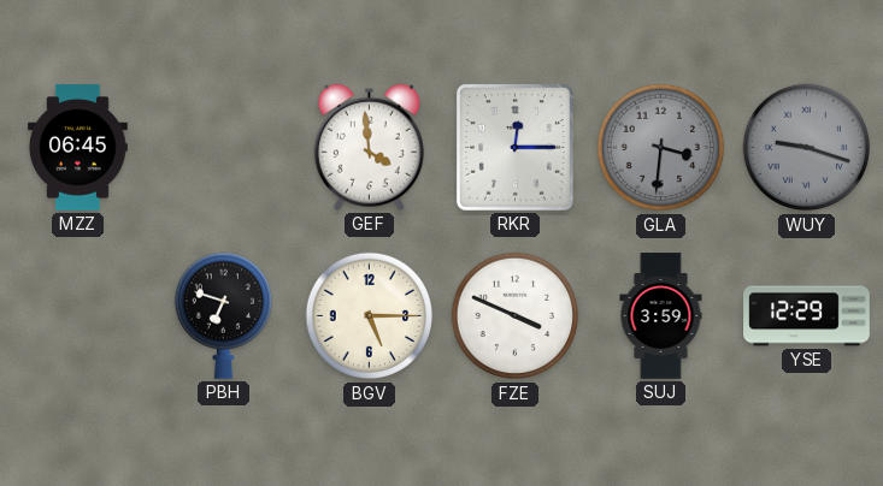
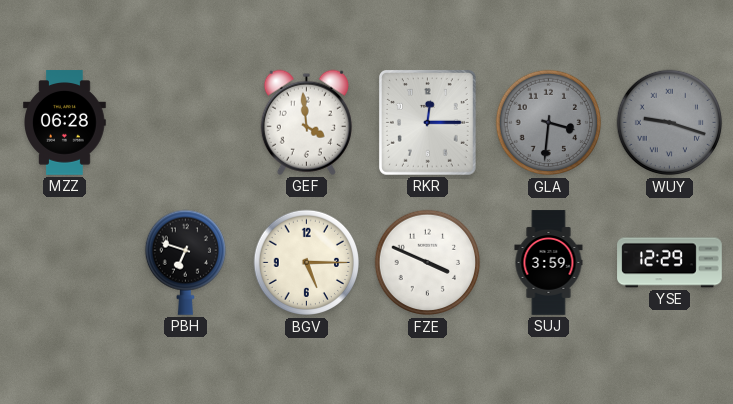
MZZ: 06:45 -> 06:28 (65, 123)
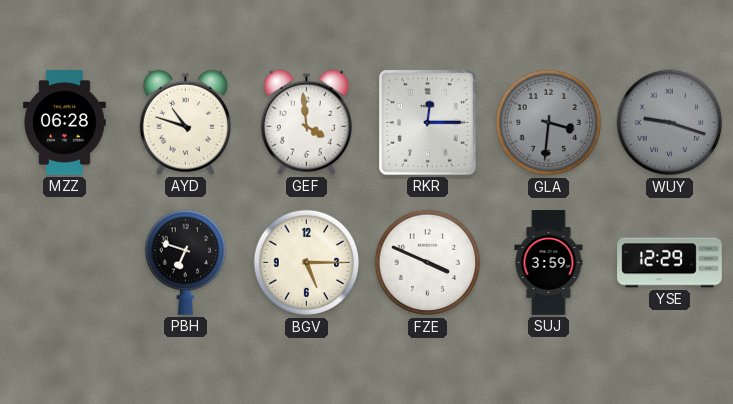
AYD: none -> 10:48 (185, 122)
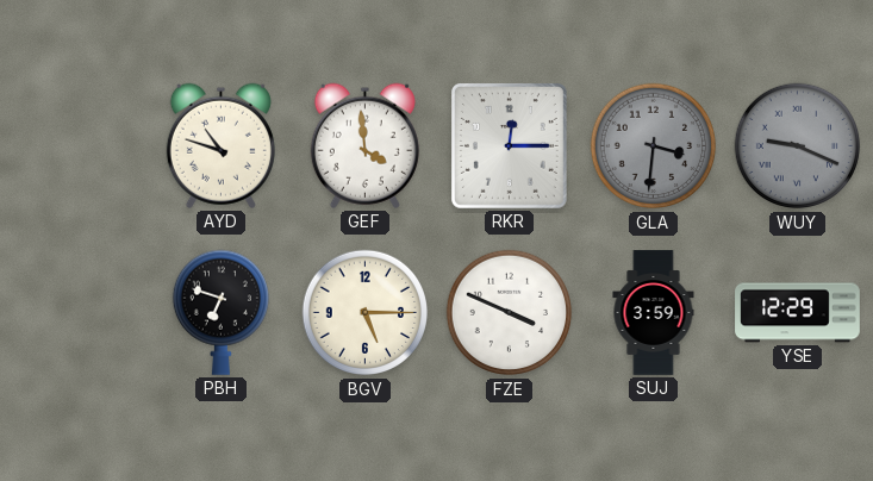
MZZ: 06:28 -> none (65, 123)
WUY: 9:18 -> 9:19 (798, 146)
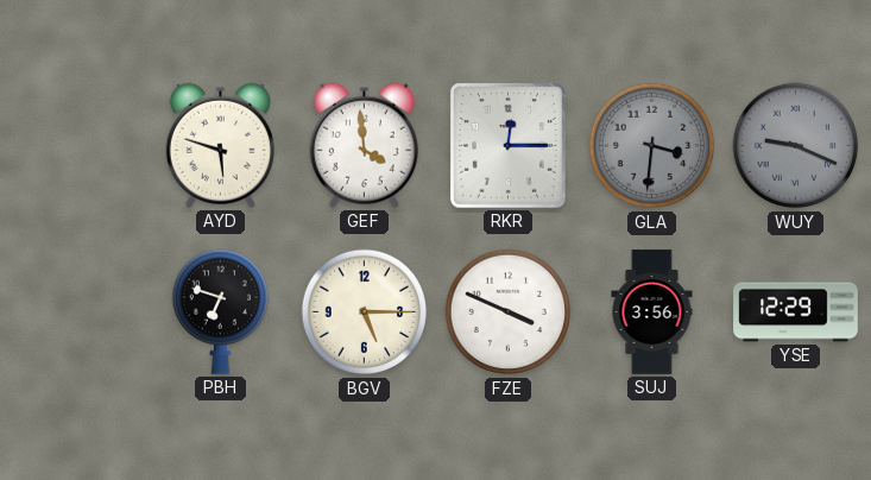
AYD: 10:48 -> 5:48 (220, 145)
SUJ: 3:59 -> 3:56 (652, 312)
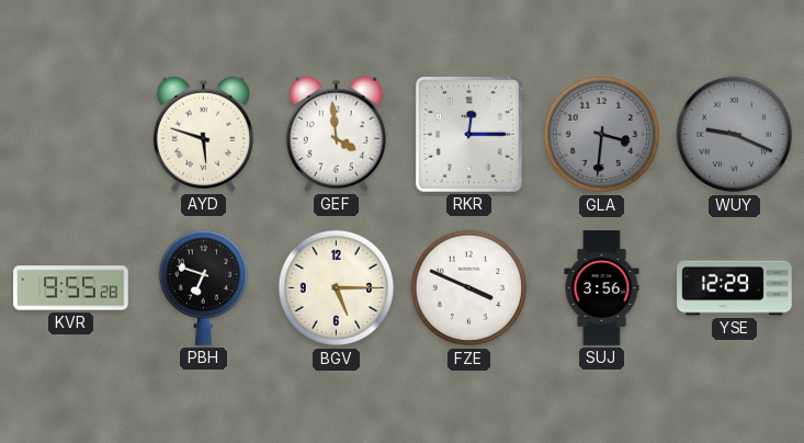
KVR: none -> 9:55 (71, 288)
